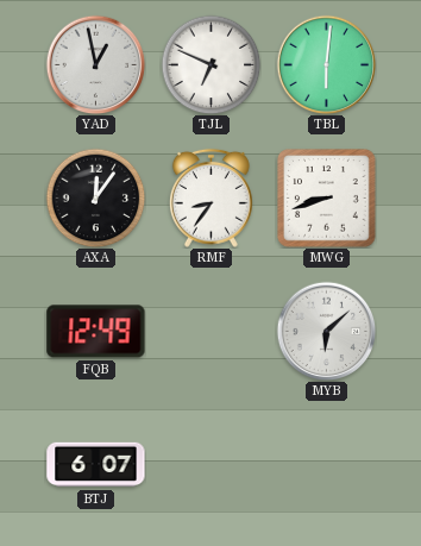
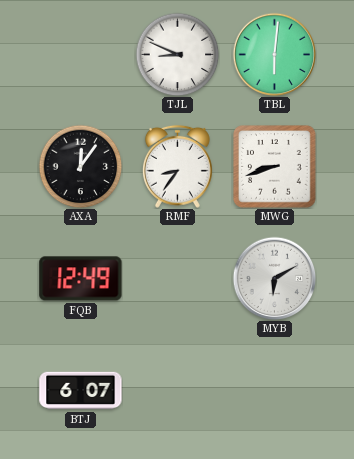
YAD: 12:58 -> none (95, 64)
TJL: 6:49 -> 8:49 (177, 54)
MYB: 6:08 -> 6:10 (274, 278)
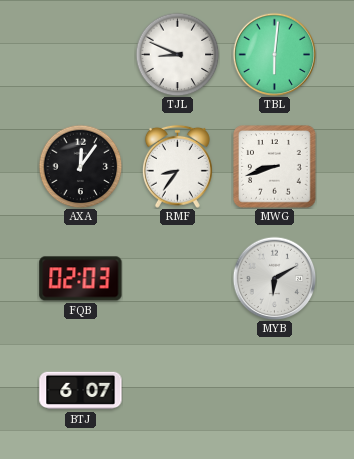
FQB: 12:49 -> 02:03 (81, 279)
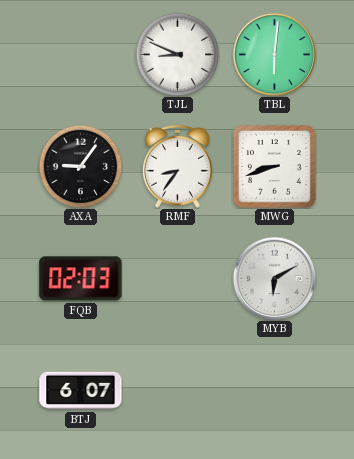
AXA: 12:06 -> 9:06 (80, 166)
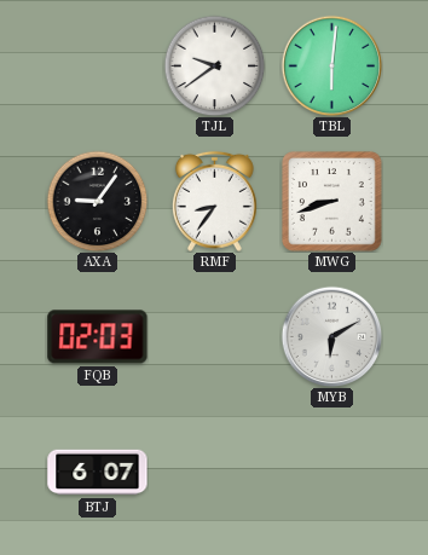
TJL: 8:49 -> 9:39 (214, 65)
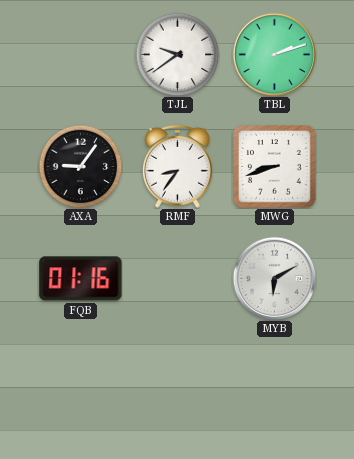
TBL: 6:01 -> 2:12 (274, 54)
FQB: 02:03 -> 01:16 (81, 279)
BTJ: 6:07 -> none (98, 473)
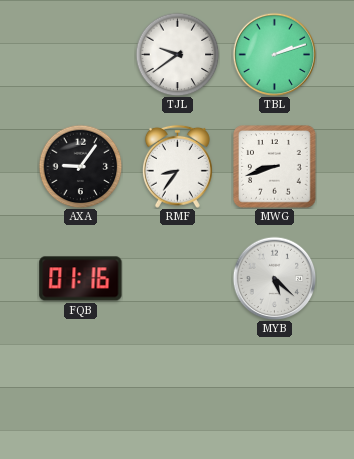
MYB: 6:10 -> 5:22 (274, 278)
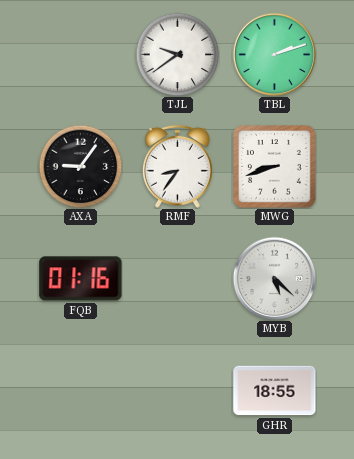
GHR: none -> 18:55 (275, 391)
